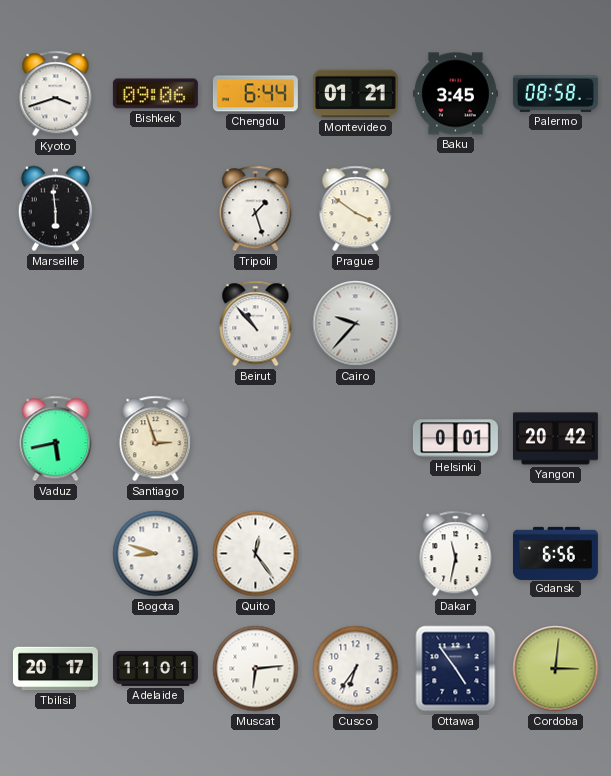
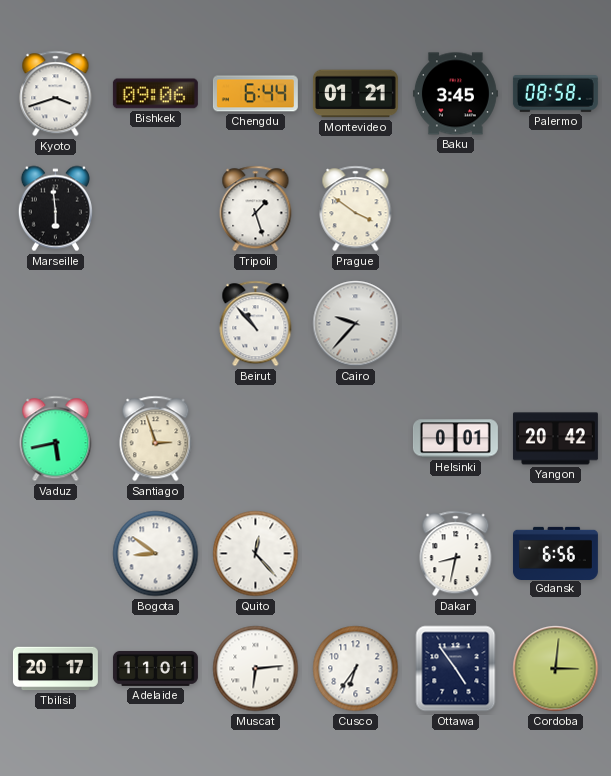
Bogota: 8:48 -> 8:51 (156, 554)
Quito: 12:24 -> 12:23 (256, 554)
Dakar: 11:32 -> 8:32 (456, 554)
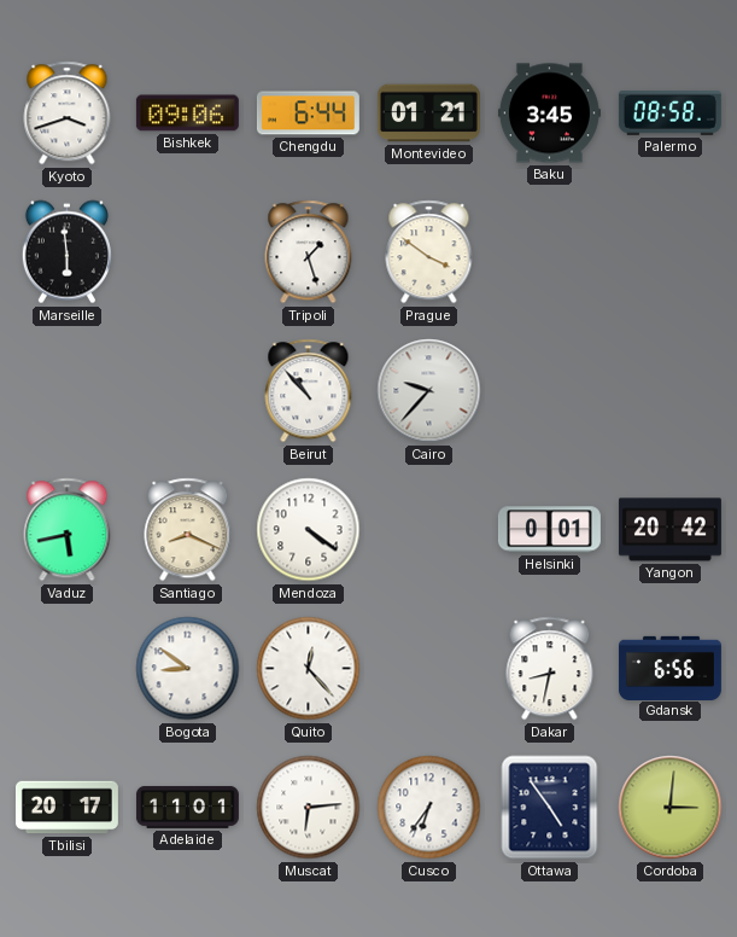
Santiago: 2:57 -> 8:19 (188, 530)
Mendoza: none -> 4:21 (309, 530)
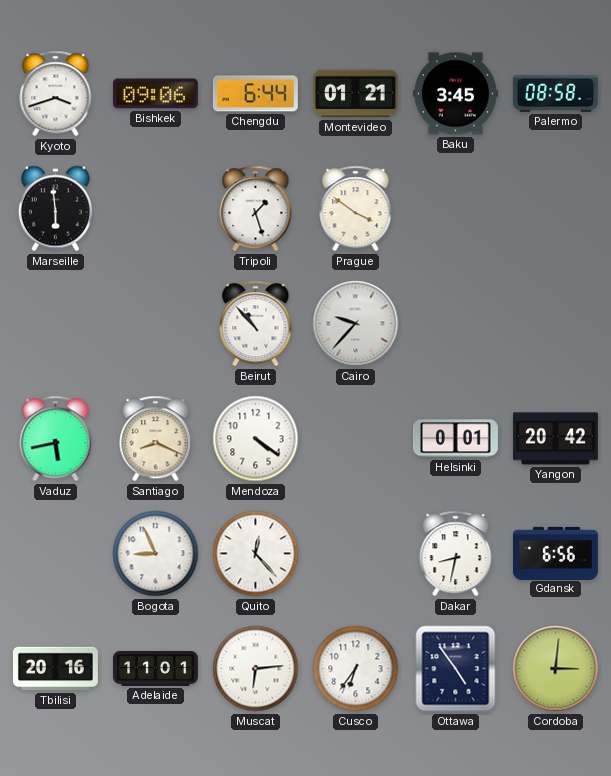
Bogota: 8:51 -> 8:56 (156, 554)
Tbilisi: 20:17 -> 20:16 (55, 669)
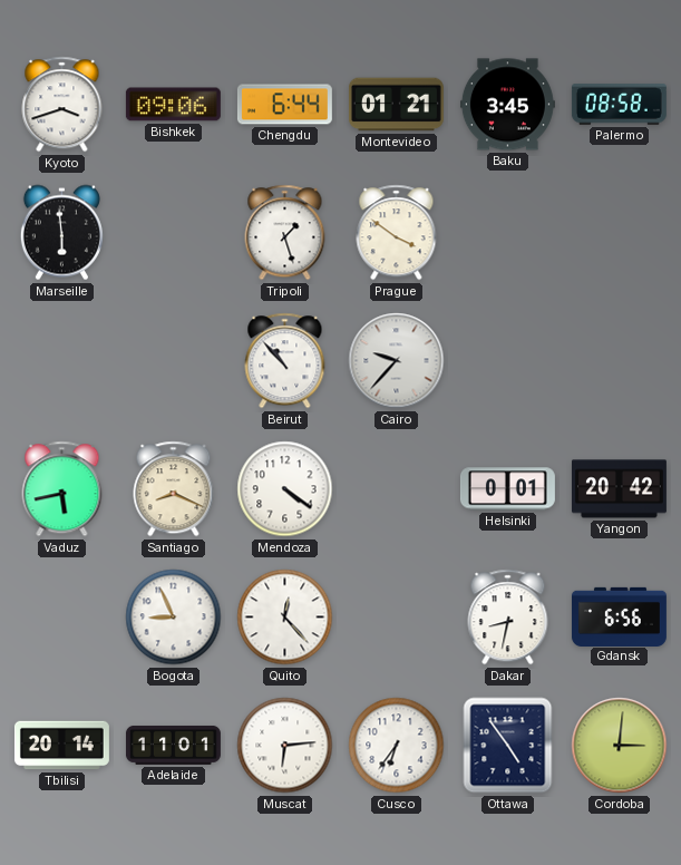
Tbilisi: 20:16 -> 20:14 (61, 746)
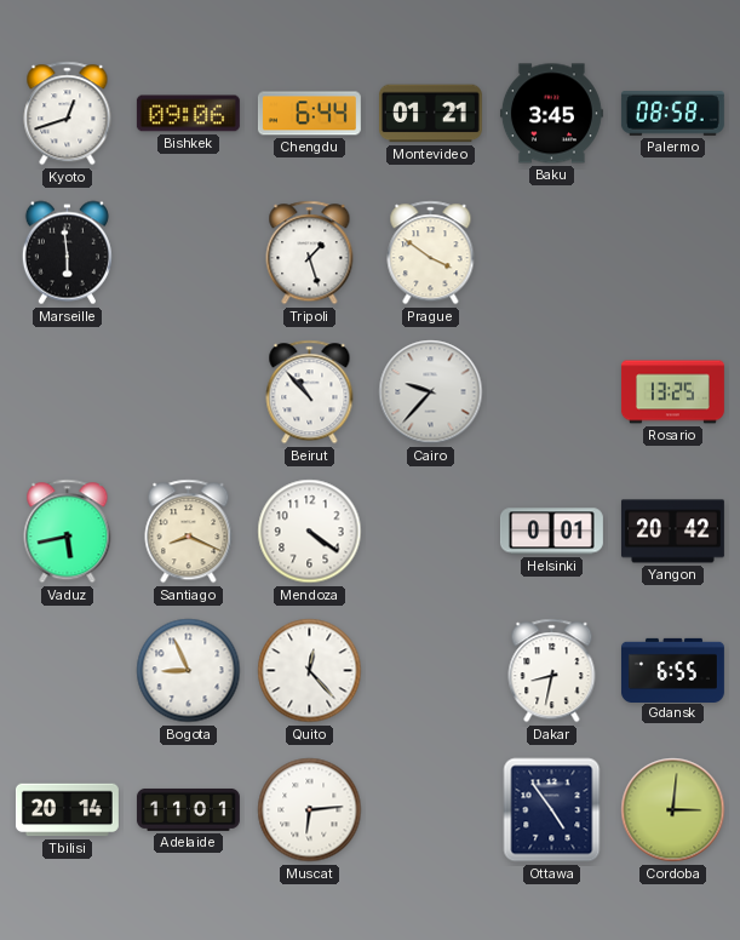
Kyoto: 3:42 -> 12:42 (68, 114)
Rosario: none -> 13:25 (672, 392)
Gdansk: 6:56 -> 6:55 (672, 670)
Cusco: 6:36 -> none (397, 746)
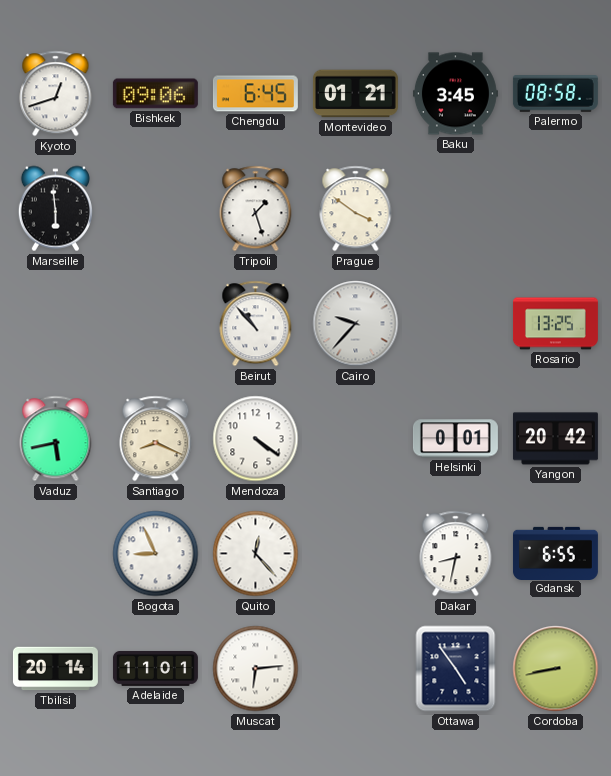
Chengdu: 6:44 -> 6:45 (255, 94)
Cordoba: 3:01 -> 8:43 (556, 669)
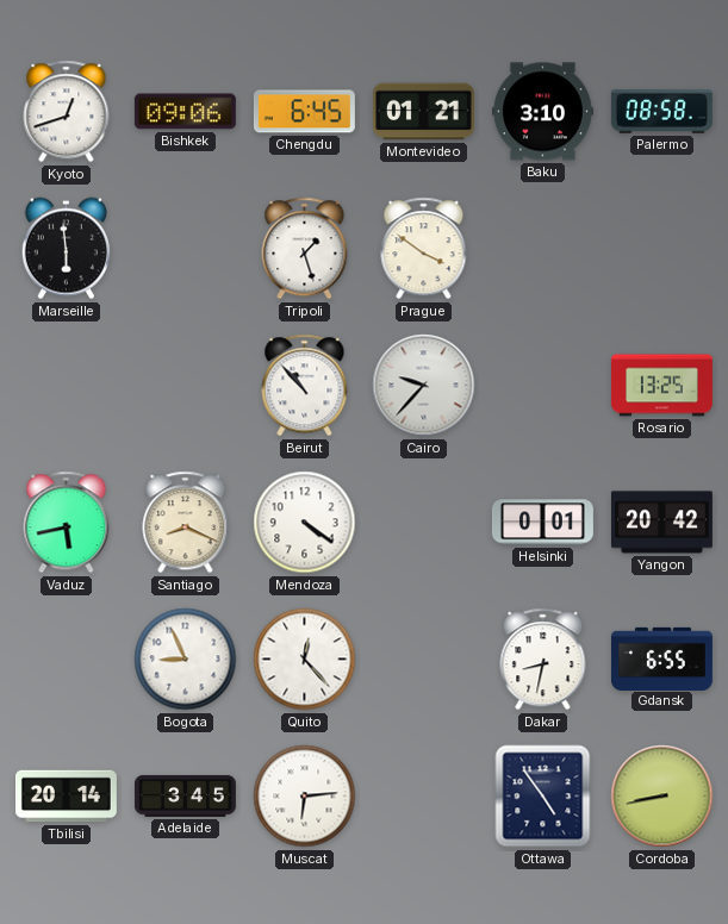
Baku: 3:45 -> 3:10 (542, 112)
Adelaide: 11:01 -> 3:45 (185, 795)
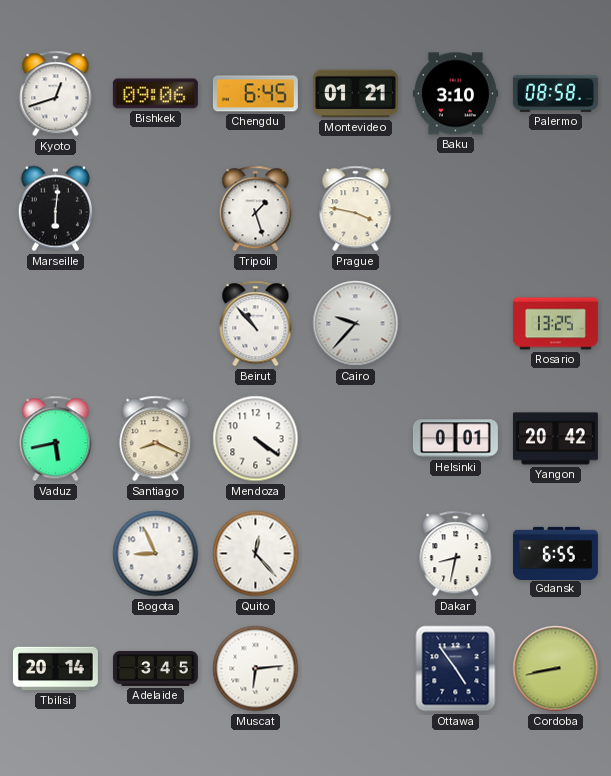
Marseille: 5:59 -> 6:01 (55, 209)
Prague: 3:51 -> 3:47 (356, 209)
